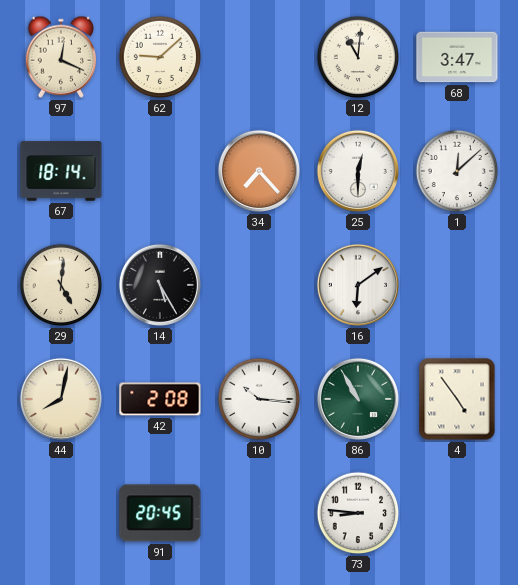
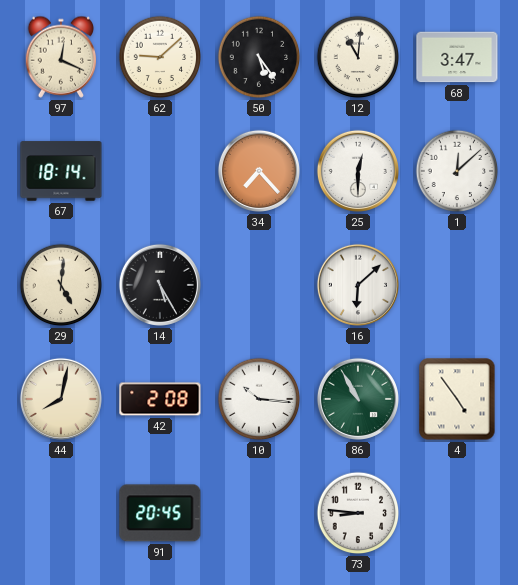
50: none -> 5:24 (259, 57)
16: 6:09 -> 6:08 (358, 285)
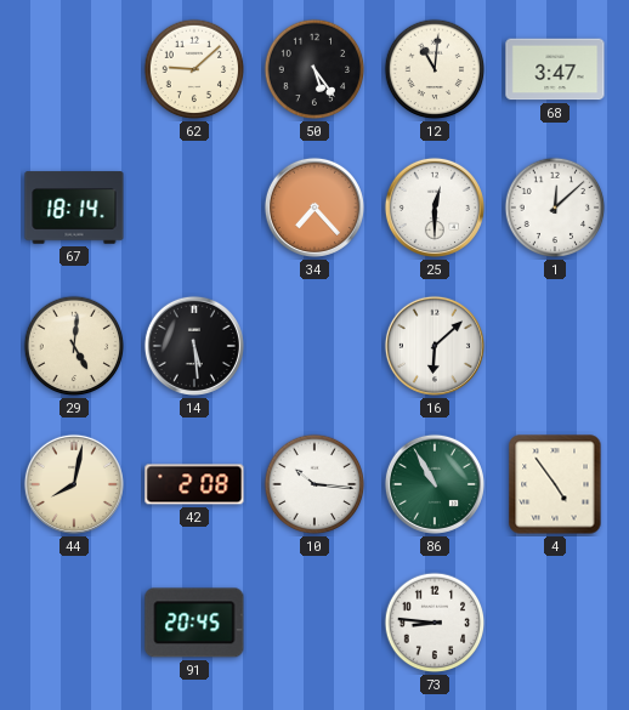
97: 12:19 -> none (61, 57)
14: 5:25 -> 5:29 (194, 346)
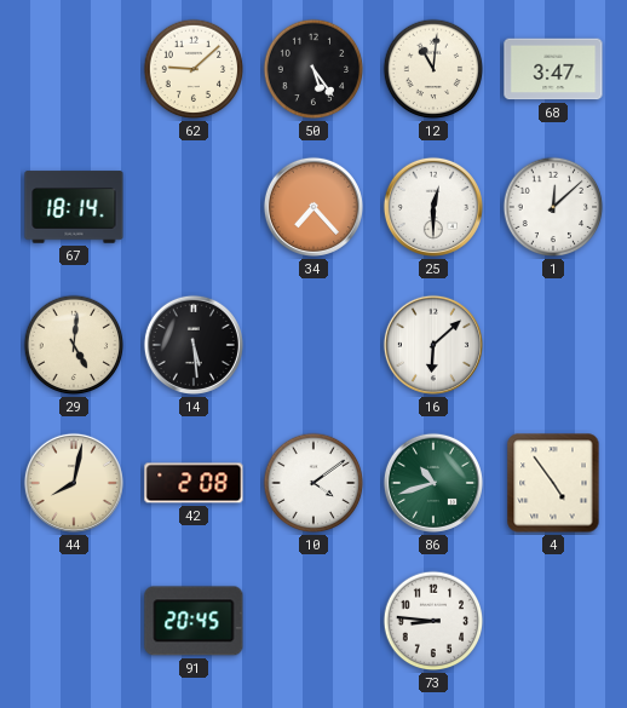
10: 10:16 -> 4:09 (313, 483)
86: 10:55 -> 10:42 (433, 483)
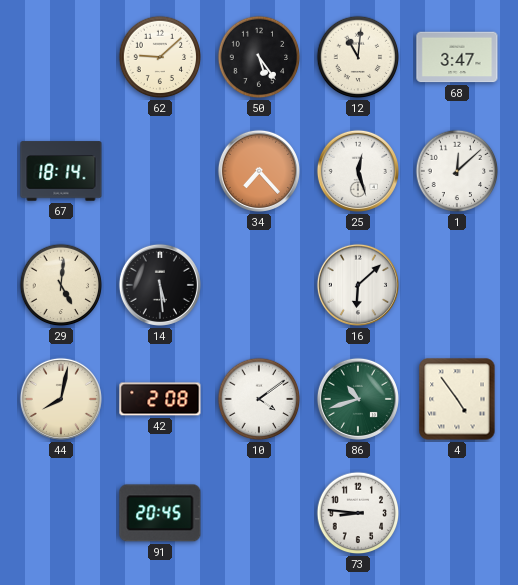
25: 12:30 -> 12:27 (358, 171)
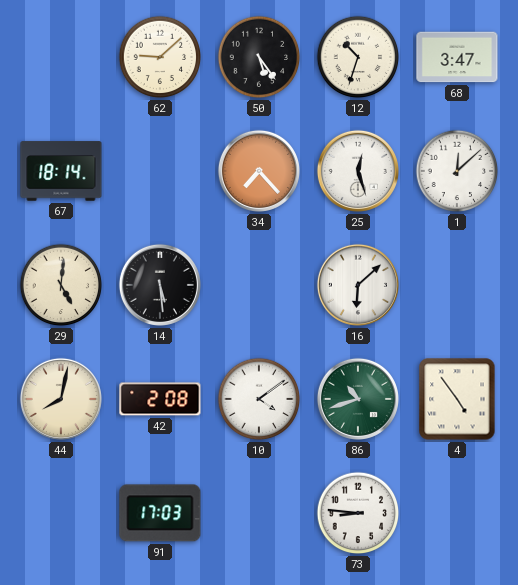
12: 11:01 -> 10:33 (358, 57)
91: 20:45 -> 17:03 (160, 513)
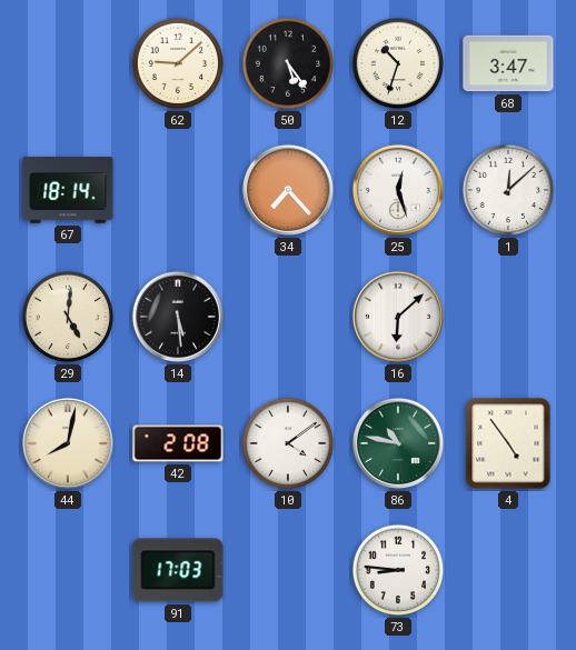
86: 10:42 -> 10:47 (398, 443)
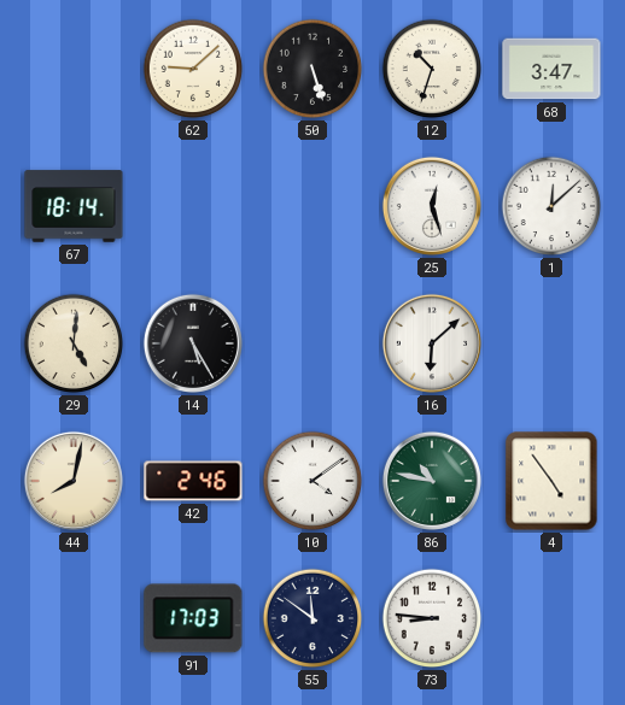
50: 5:24 -> 5:27 (312, 69)
34: 7:23 -> none (288, 190)
14: 5:29 -> 5:25 (193, 343)
42: 2:08 -> 2:46 (193, 481)
55: none -> 11:51 (312, 618)
